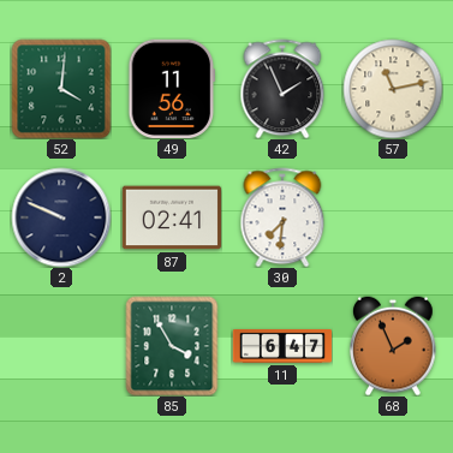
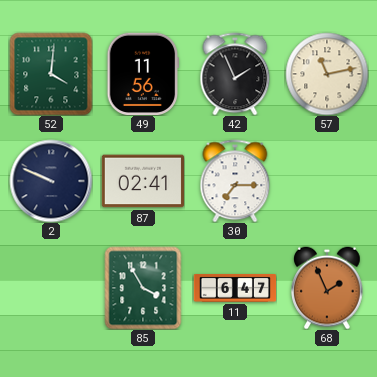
30: 7:31 -> 7:15 (235, 181)
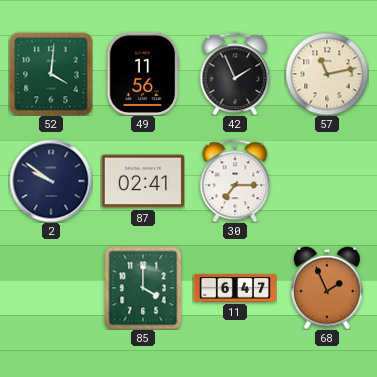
2: 9:49 -> 9:51 (51, 181)
85: 3:55 -> 4:00 (143, 288)
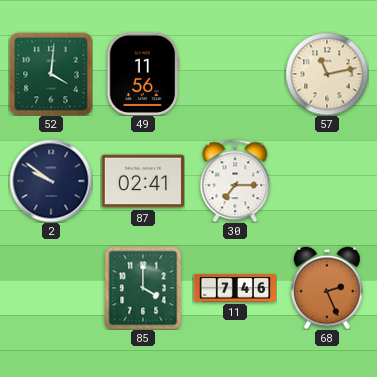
42: 1:56 -> none (235, 74)
11: 6:47 -> 7:46 (235, 288)
68: 1:56 -> 2:26 (327, 288)
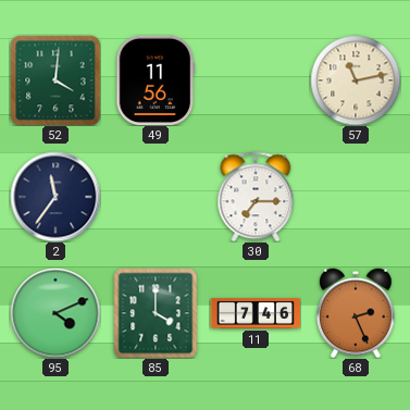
2: 9:51 -> 11:36 (55, 197)
87: 02:41 -> none (142, 181)
95: none -> 4:11 (55, 313)
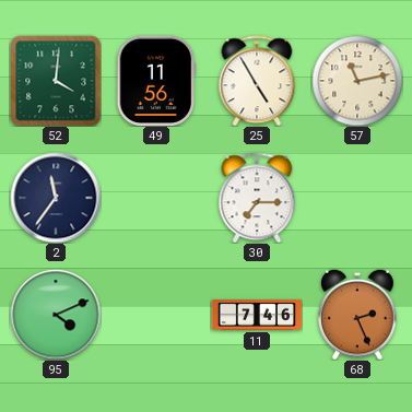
25: none -> 4:55 (257, 81)
85: 4:00 -> none (156, 313)
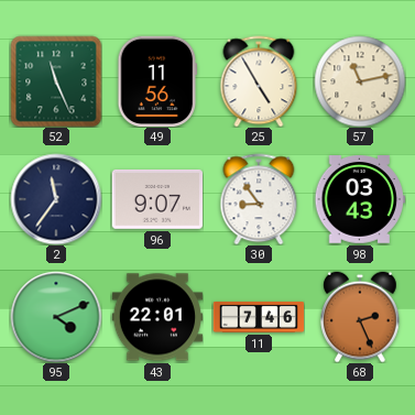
52: 4:01 -> 11:26 (56, 81)
96: none -> 9:07 (156, 199)
30: 7:15 -> 8:54 (259, 199)
98: none -> 03:43 (359, 200)
43: none -> 22:01 (156, 317)
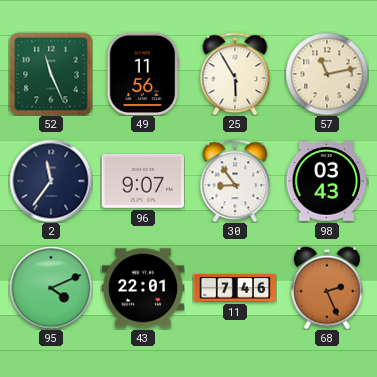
25: 4:55 -> 5:55 (235, 74)
